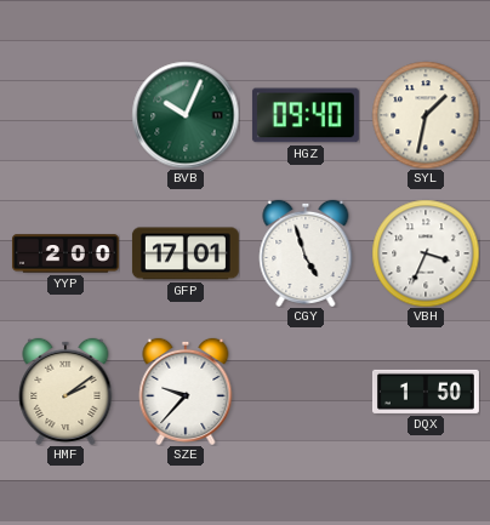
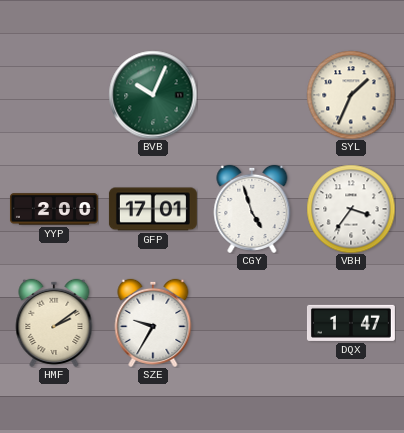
HGZ: 09:40 -> none (306, 115)
SYL: 1:32 -> 1:34 (351, 95)
VBH: 3:34 -> 3:36 (351, 209)
SZE: 9:37 -> 9:35 (153, 323)
DQX: 1:50 -> 1:47 (351, 323)
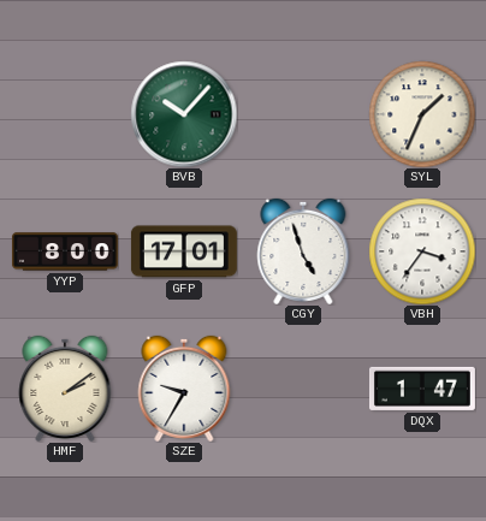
BVB: 10:04 -> 10:07 (184, 114)
YYP: 2:00 -> 8:00 (65, 251)
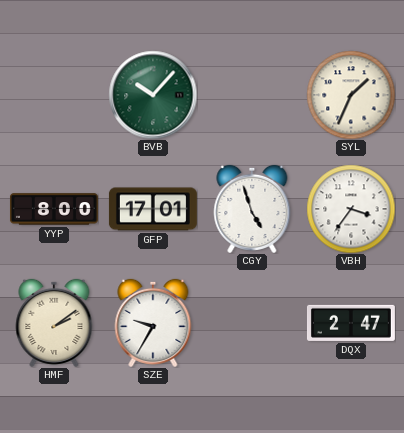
DQX: 1:47 -> 2:47 (351, 323)
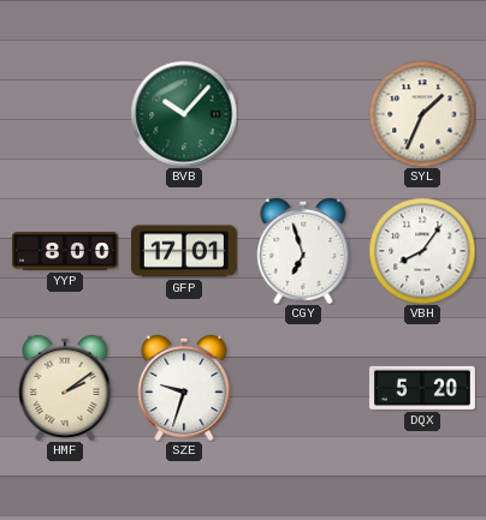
CGY: 4:57 -> 6:57 (303, 251)
VBH: 3:36 -> 8:06 (422, 251)
SZE: 9:35 -> 9:33 (184, 388)
DQX: 2:47 -> 5:20 (422, 388)
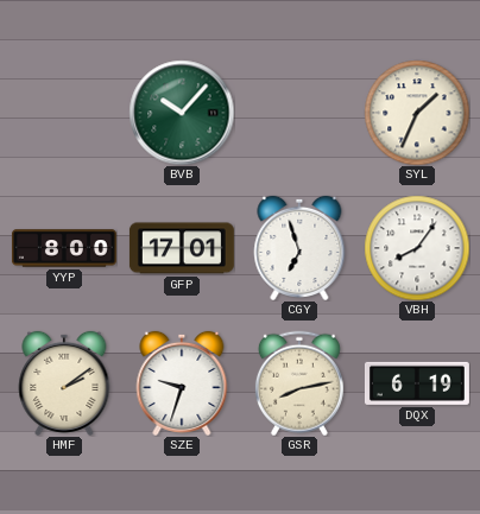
GSR: none -> 8:13 (299, 383)
DQX: 5:20 -> 6:19 (417, 383)
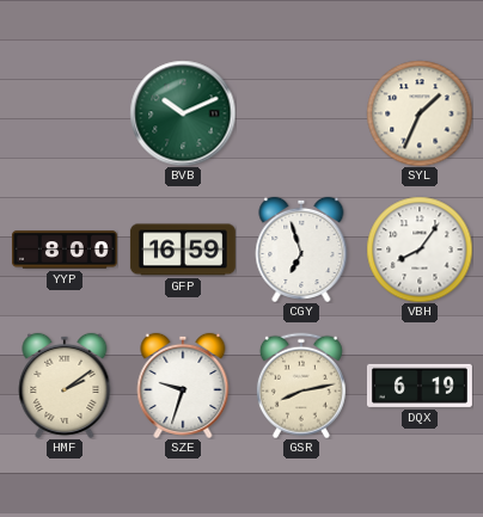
BVB: 10:07 -> 10:11 (183, 113)
GFP: 17:01 -> 16:59 (183, 250)
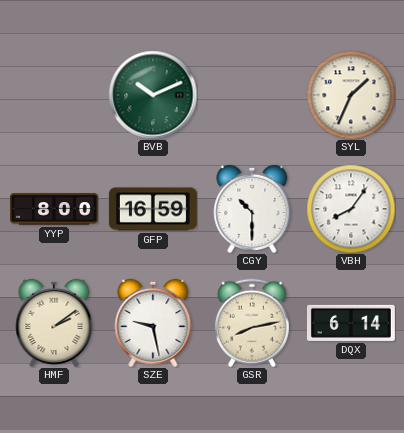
CGY: 6:57 -> 10:30 (252, 209)
SZE: 9:33 -> 9:28 (153, 323)
DQX: 6:19 -> 6:14 (351, 323)
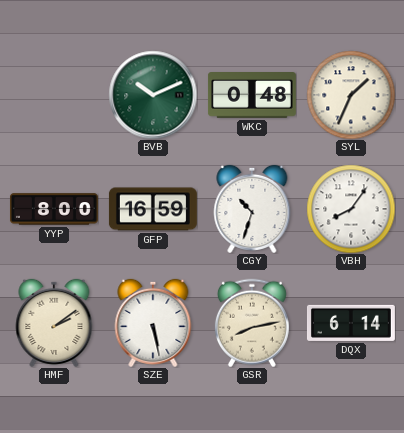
WKC: none -> 0:48 (252, 96)
CGY: 10:30 -> 10:33 (252, 209)
SZE: 9:28 -> 5:28 (153, 323)
